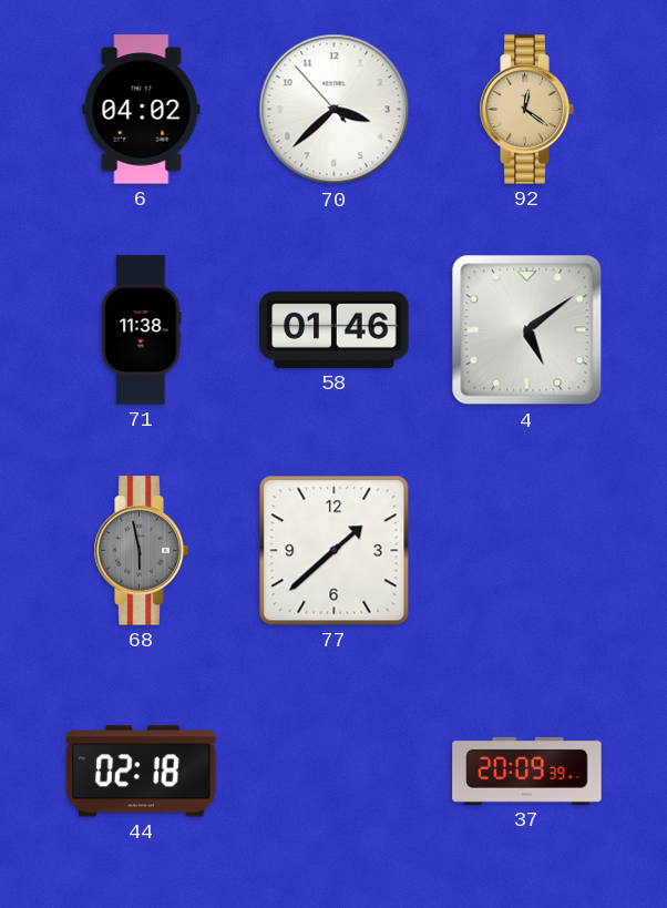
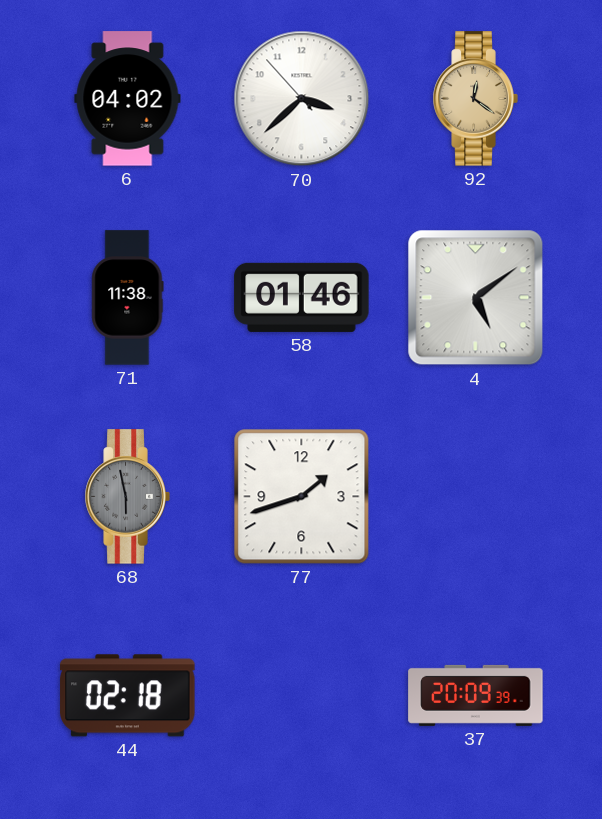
77: 1:38 -> 1:42 (302, 497)
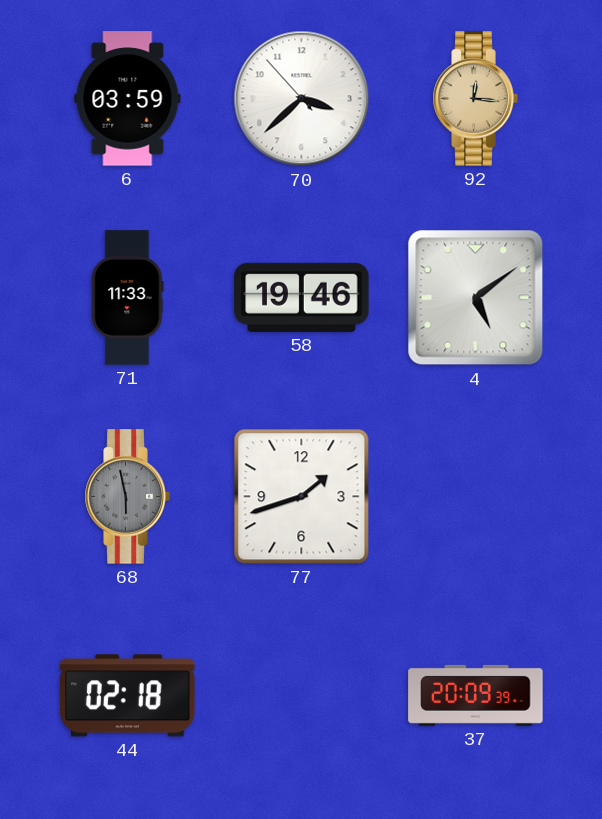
6: 04:02 -> 03:59 (128, 99)
92: 12:21 -> 12:16 (475, 99)
71: 11:38 -> 11:33 (128, 298)
58: 01:46 -> 19:46 (302, 297)
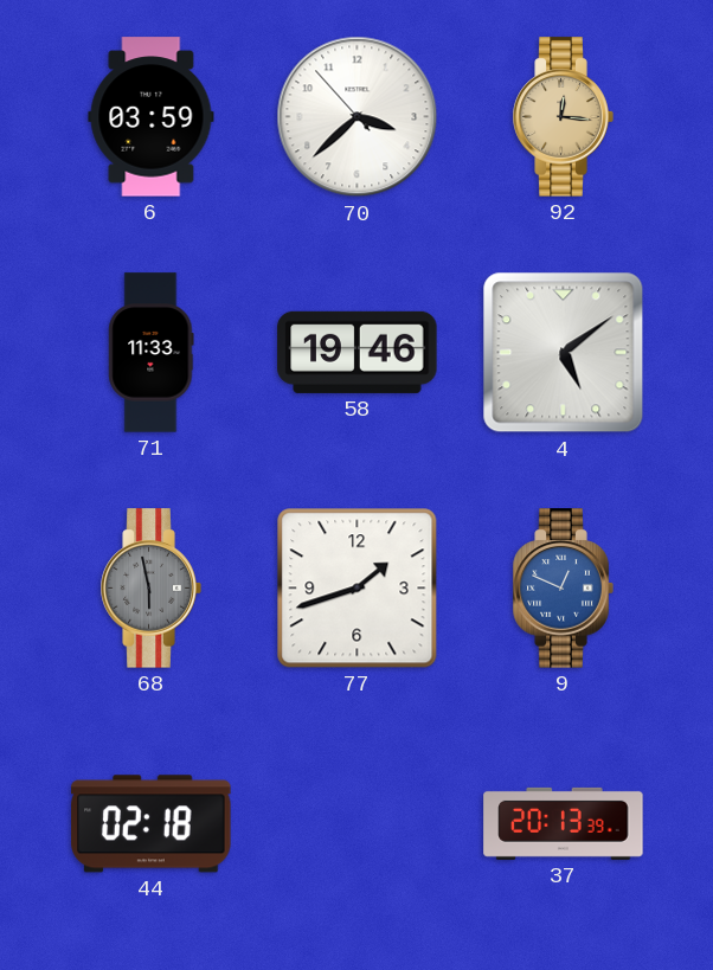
9: none -> 12:49 (563, 589)
37: 20:09 -> 20:13 (564, 823)
